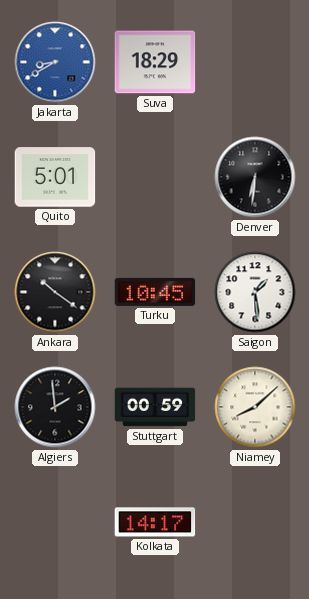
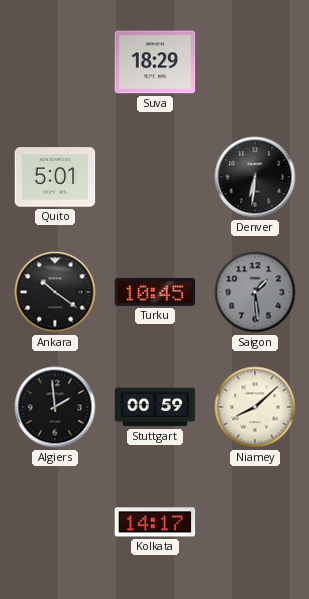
Jakarta: 8:40 -> none (55, 62)
Saigon dial: white -> grey (255, 292)
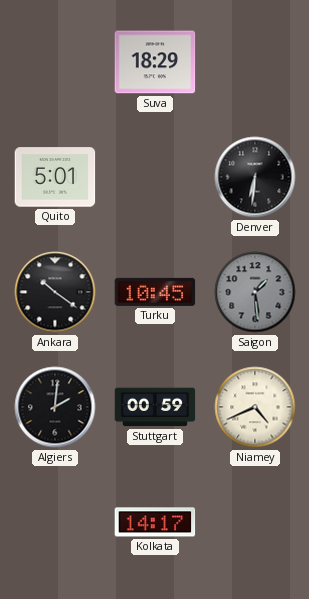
Algiers: 1:59 -> 2:01 (55, 407)
Niamey: 8:08 -> 4:41 (255, 407)
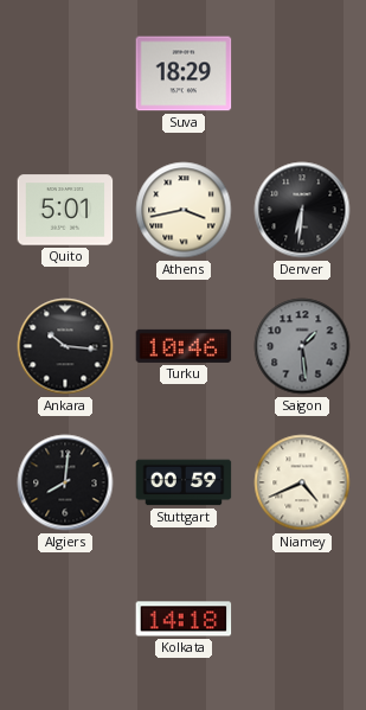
Athens: none -> 3:43 (184, 210)
Ankara: 10:21 -> 10:16 (65, 346)
Turku: 10:45 -> 10:46 (184, 346)
Algiers: 2:01 -> 8:01 (65, 482)
Kolkata: 14:17 -> 14:18 (184, 619)
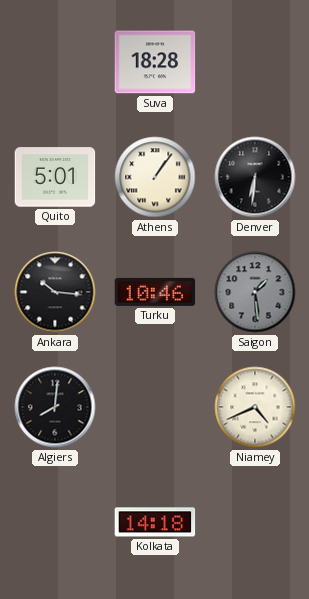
Suva: 18:29 -> 18:28 (155, 62)
Athens: 3:43 -> 1:06 (155, 177)
Stuttgart: 00:59 -> none (184, 482)
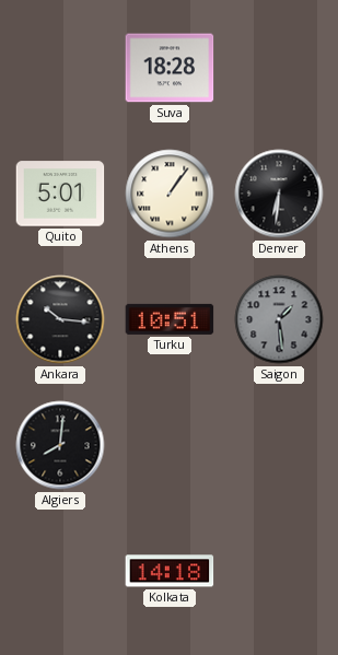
Turku: 10:46 -> 10:51 (170, 319)
Niamey: 4:41 -> none (255, 407)
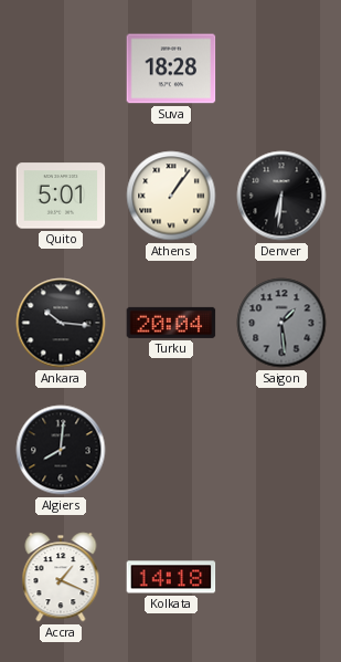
Turku: 10:51 -> 20:04 (171, 323)
Accra: none -> 1:19 (61, 577)
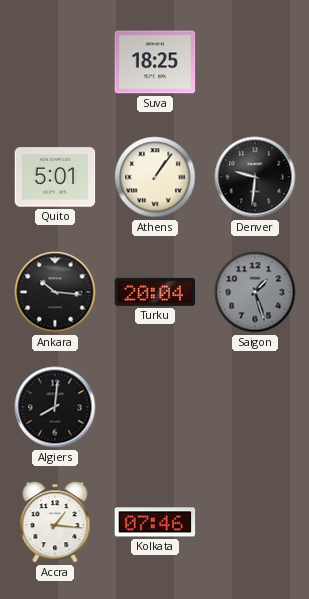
Suva: 18:28 -> 18:25 (155, 62)
Denver: 6:31 -> 9:31 (255, 177)
Saigon: 1:29 -> 1:27 (255, 292)
Accra: 1:19 -> 1:16 (55, 522)
Kolkata: 14:18 -> 07:46 (155, 522)
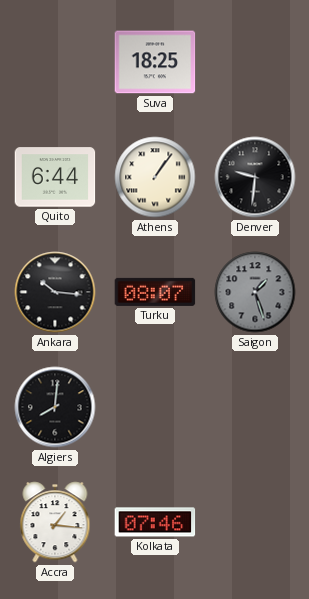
Quito: 5:01 -> 6:44 (55, 177)
Turku: 20:04 -> 08:07 (155, 292)
